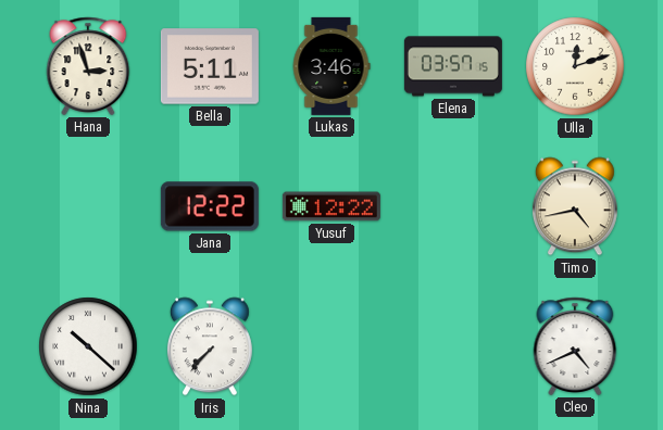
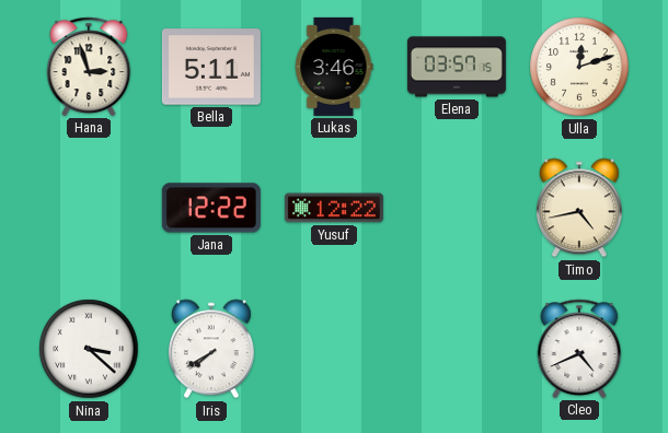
Nina: 10:22 -> 3:22 (89, 349)
Iris: 7:37 -> 7:40 (211, 349)
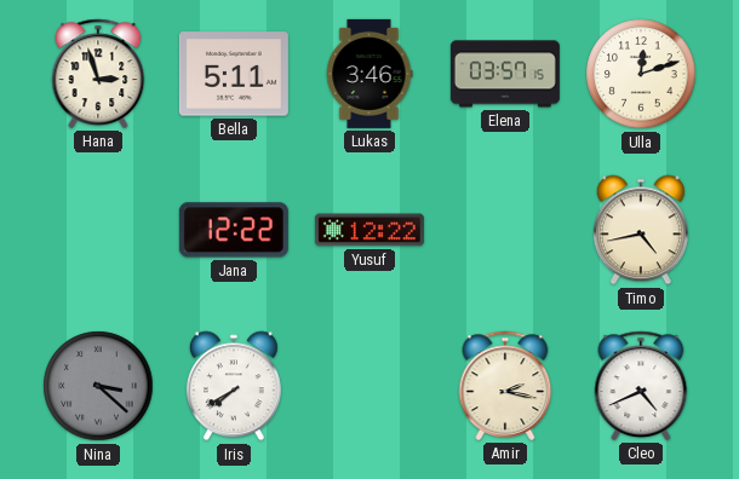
Nina dial: white -> grey (98, 386)
Amir: none -> 2:17 (505, 386)
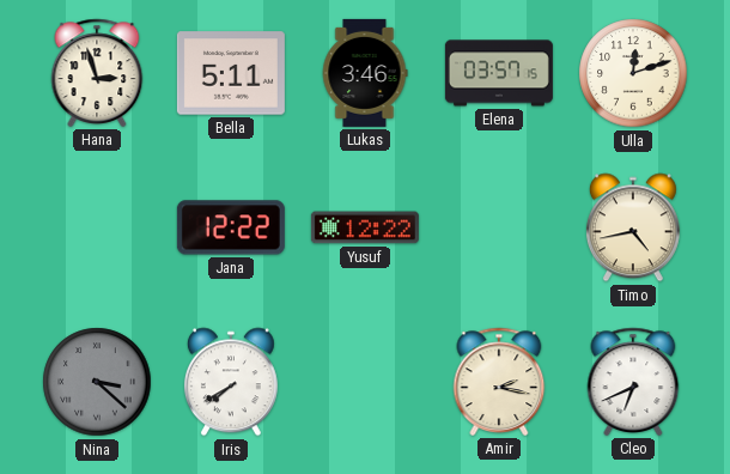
Cleo: 4:41 -> 6:41 (633, 382)
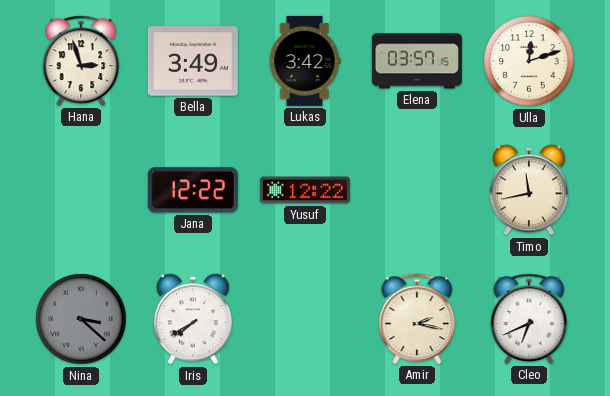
Bella: 5:11 -> 3:49 (193, 61)
Lukas: 3:46 -> 3:42 (305, 61)
Timo: 4:43 -> 11:43 (529, 190)
